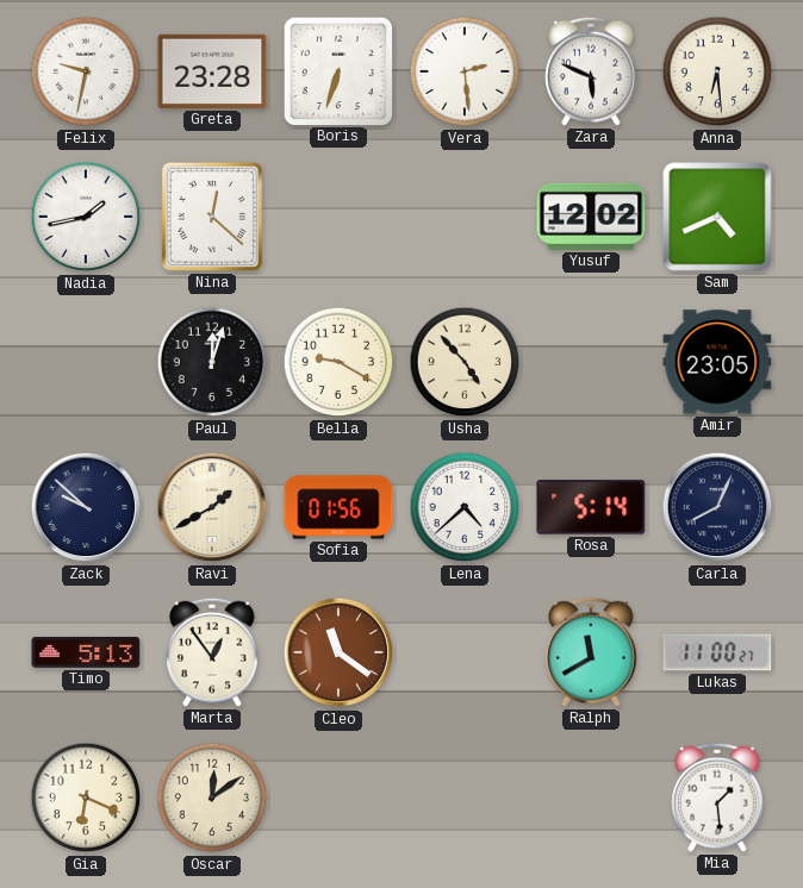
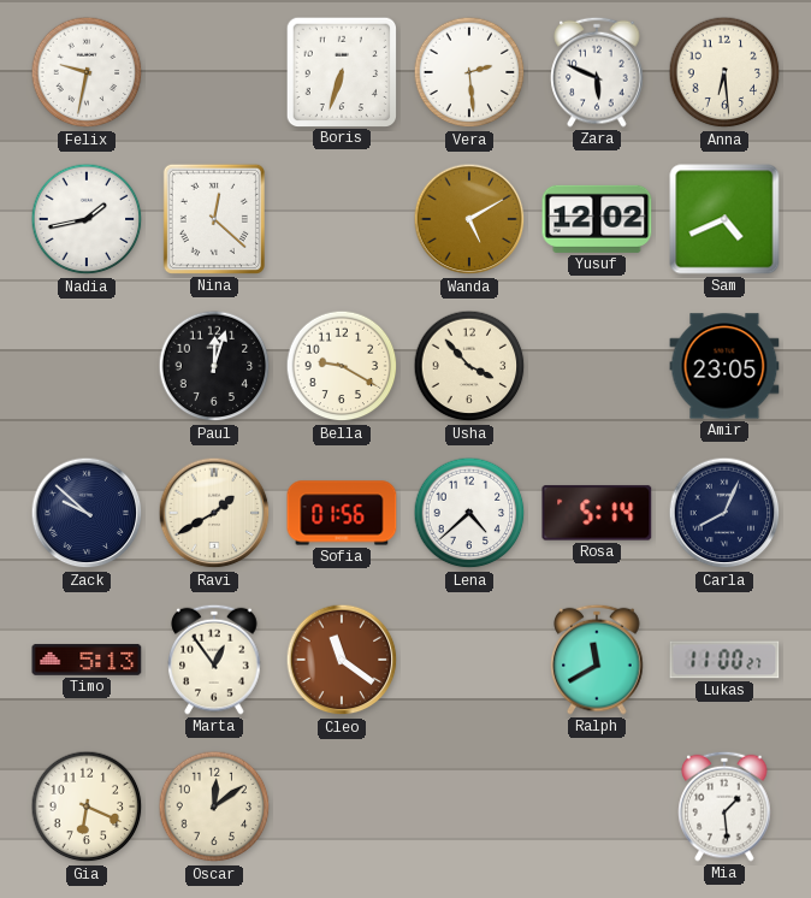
Greta: 23:28 -> none (212, 71)
Wanda: none -> 5:10 (469, 219)
Usha: 4:53 -> 3:53 (469, 366)
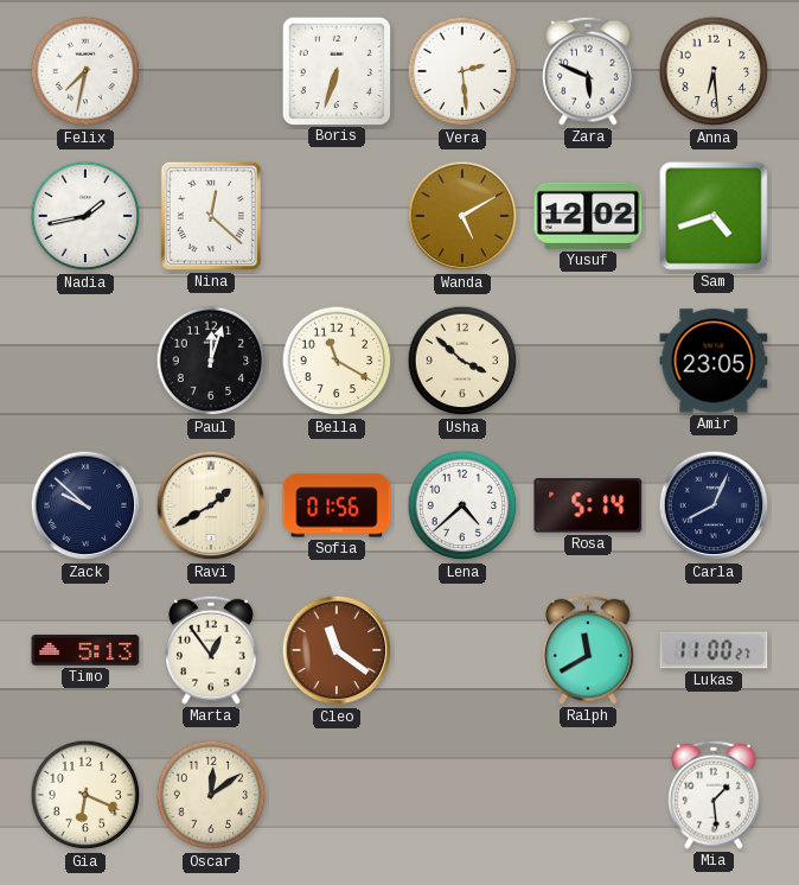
Felix: 9:32 -> 7:32 (85, 71)
Sam: 4:41 -> 4:42 (714, 216)
Bella: 9:20 -> 11:20 (337, 361)
Usha: 3:53 -> 3:52 (462, 361)
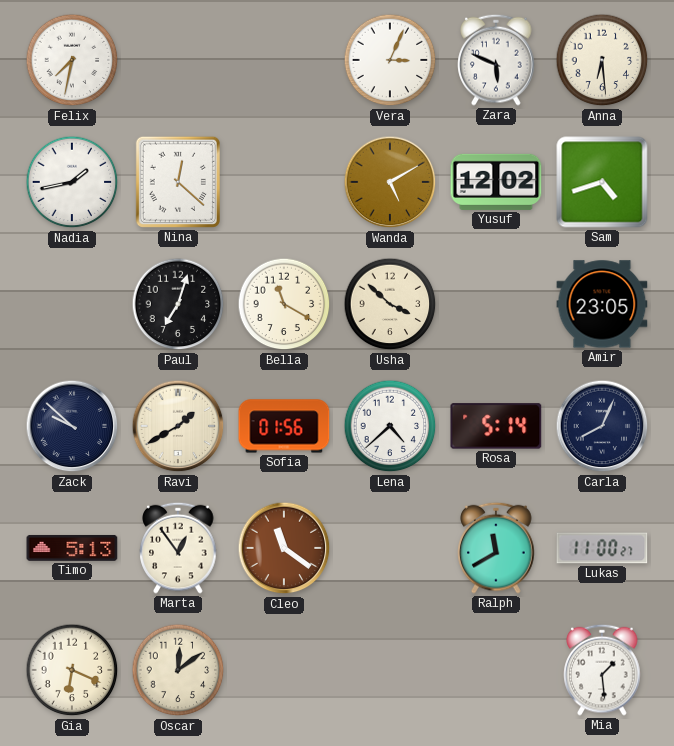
Boris: 6:33 -> none (335, 70)
Vera: 2:29 -> 3:04 (390, 60)
Paul: 12:03 -> 7:03 (178, 304)
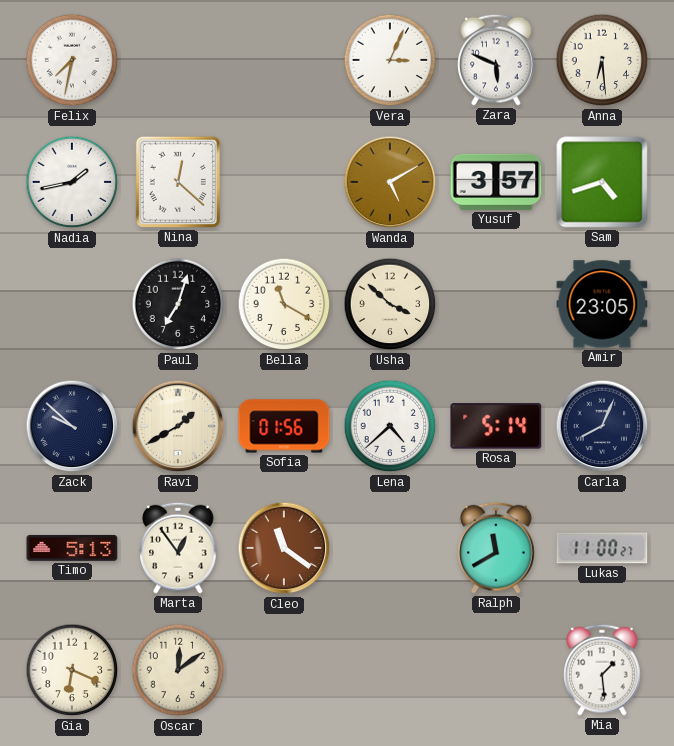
Yusuf: 12:02 -> 3:57 (496, 182)
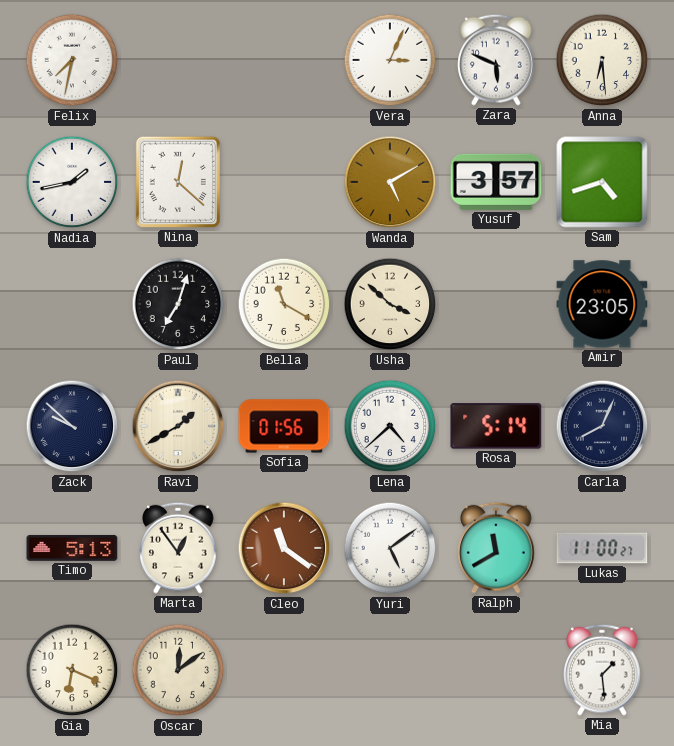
Yuri: none -> 5:09 (390, 548)
